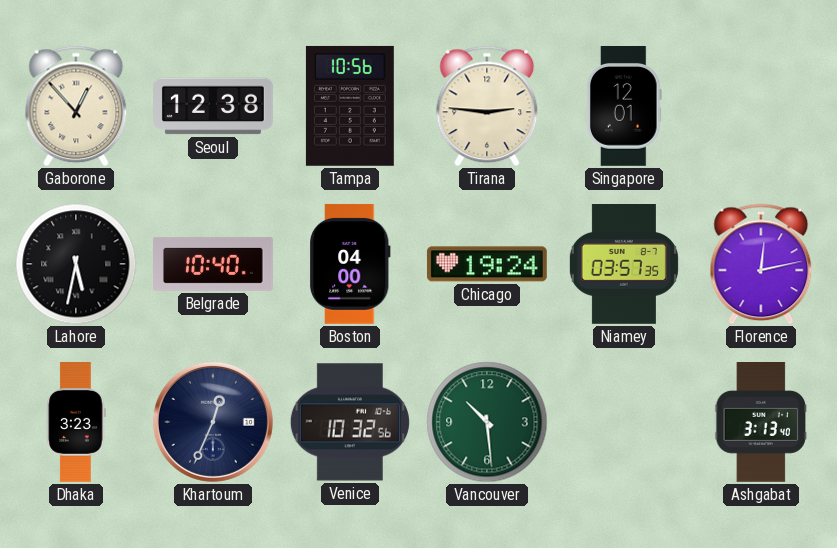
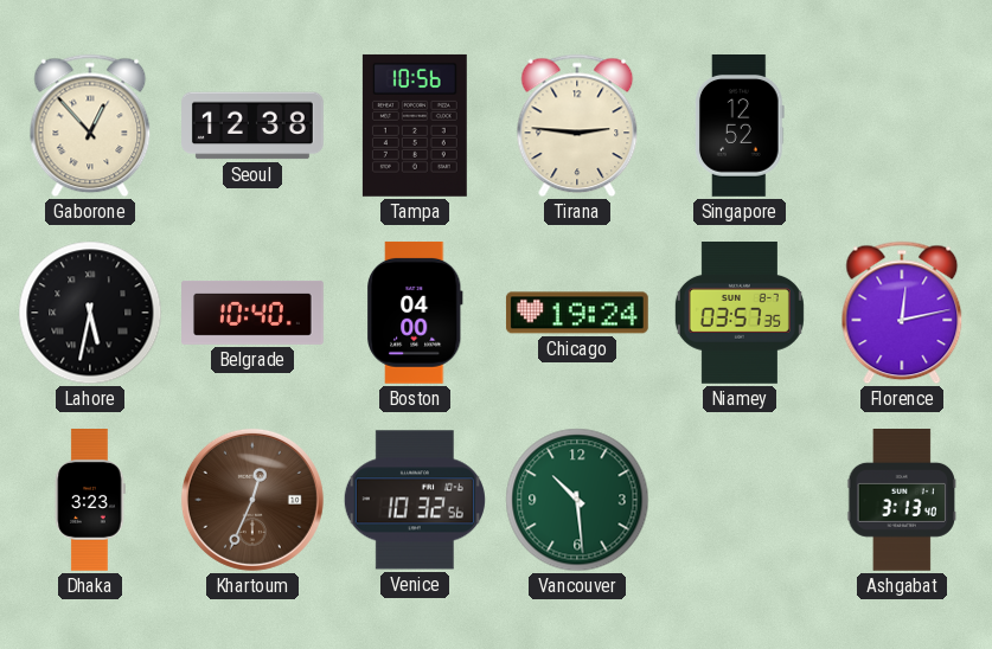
Singapore: 12:01 -> 12:52 (740, 127)
Khartoum dial: navy -> brown (252, 500)
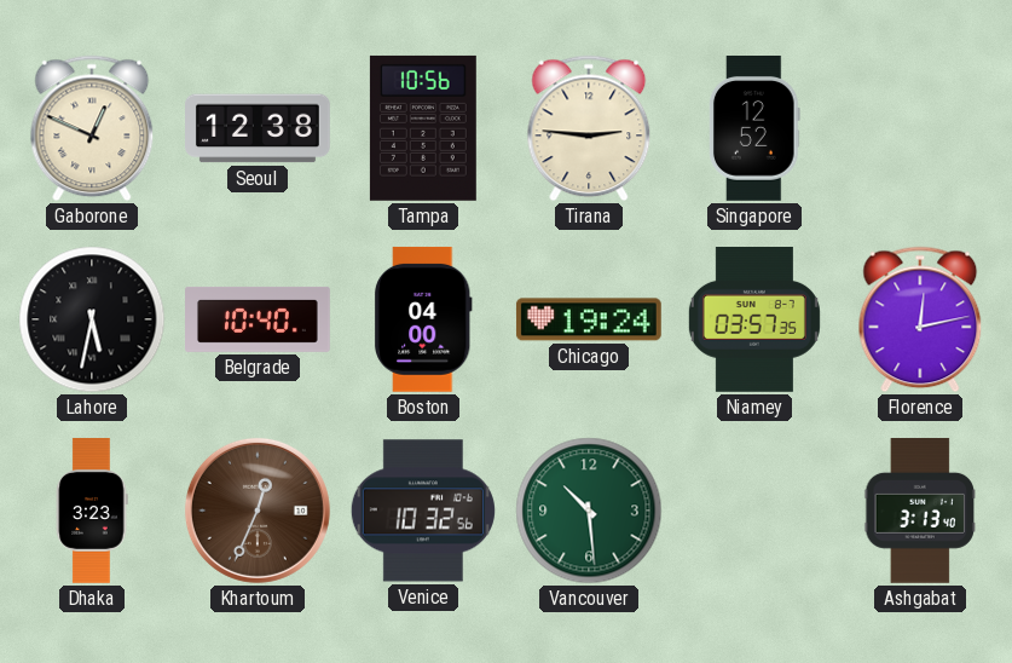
Gaborone: 12:53 -> 12:49 (92, 128)
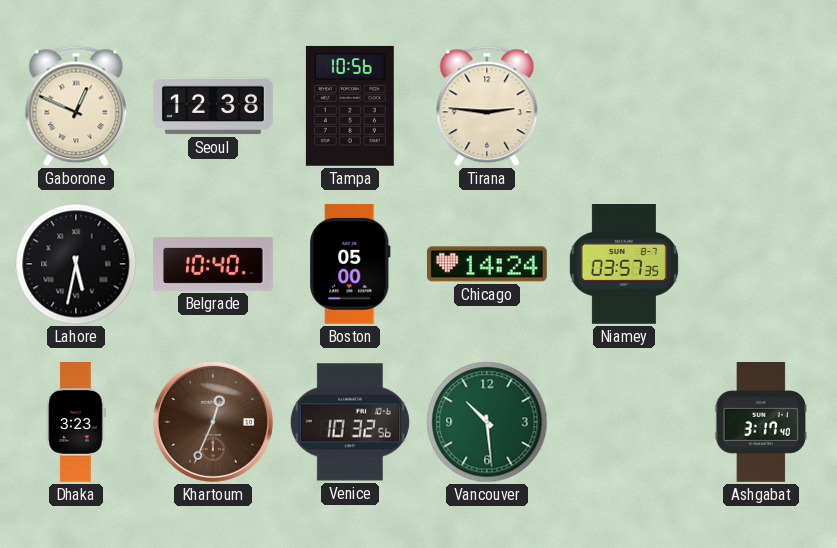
Singapore: 12:52 -> none (754, 129)
Boston: 04:00 -> 05:00 (350, 264)
Chicago: 19:24 -> 14:24 (487, 264)
Florence: 12:13 -> none (920, 319)
Ashgabat: 3:13 -> 3:17 (760, 423)
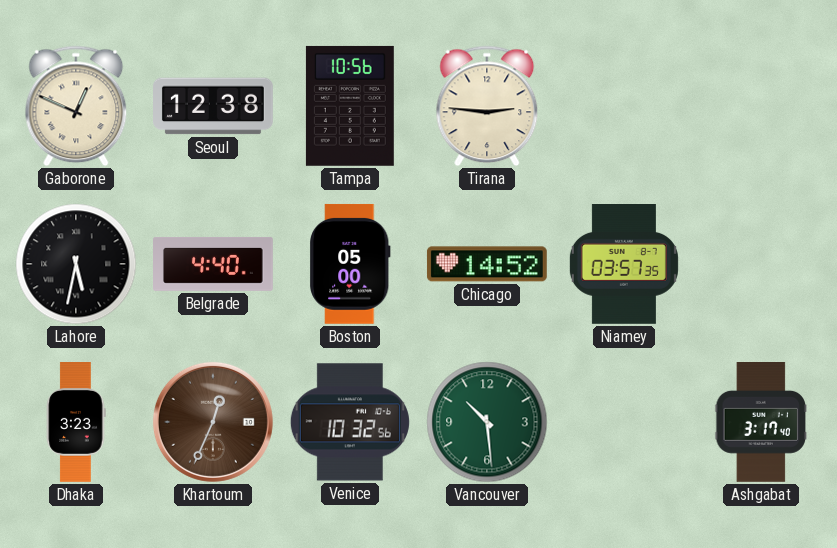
Belgrade: 10:40 -> 4:40 (214, 264)
Chicago: 14:24 -> 14:52 (487, 264)
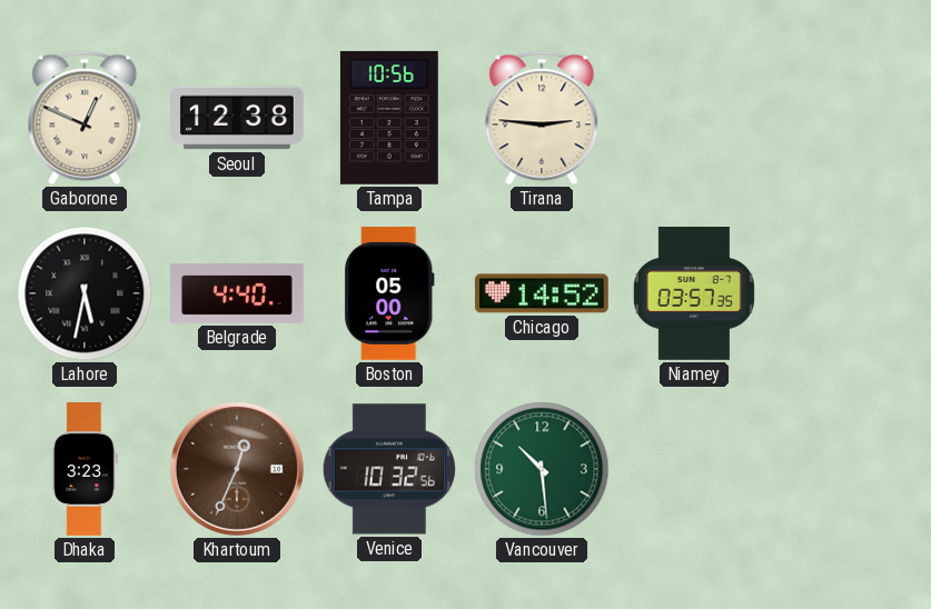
Ashgabat: 3:17 -> none (760, 423)
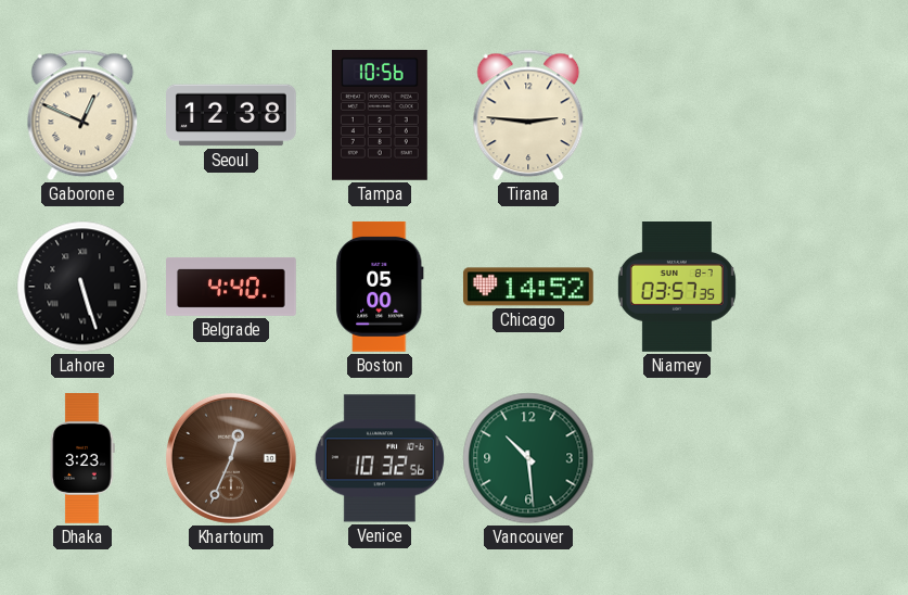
Lahore: 5:32 -> 5:27 (82, 287)
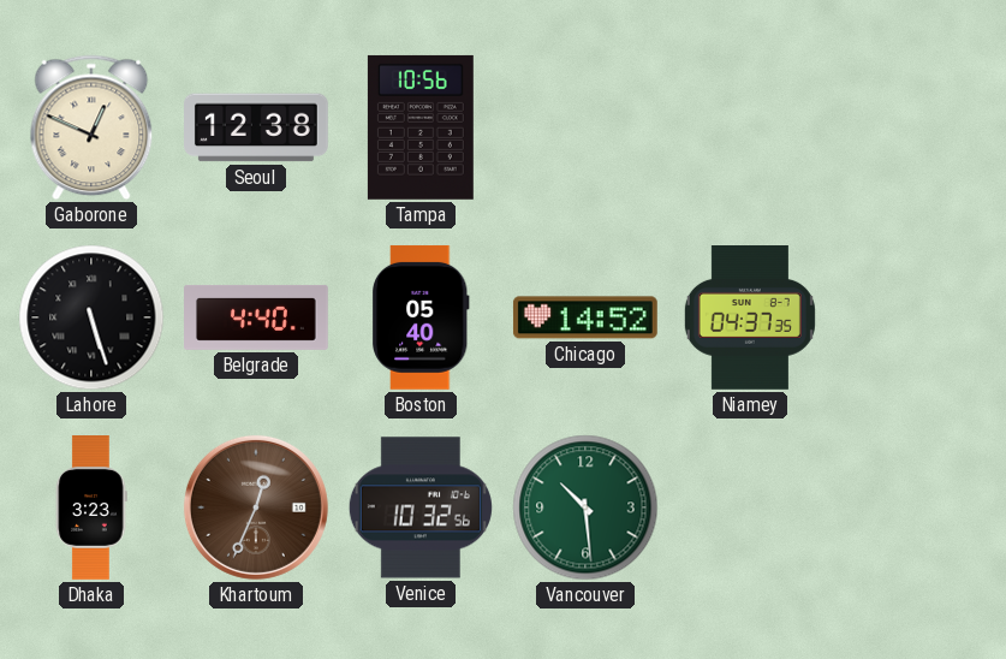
Tirana: 2:46 -> none (528, 115)
Boston: 05:00 -> 05:40 (421, 317)
Niamey: 03:57 -> 04:37 (750, 319)
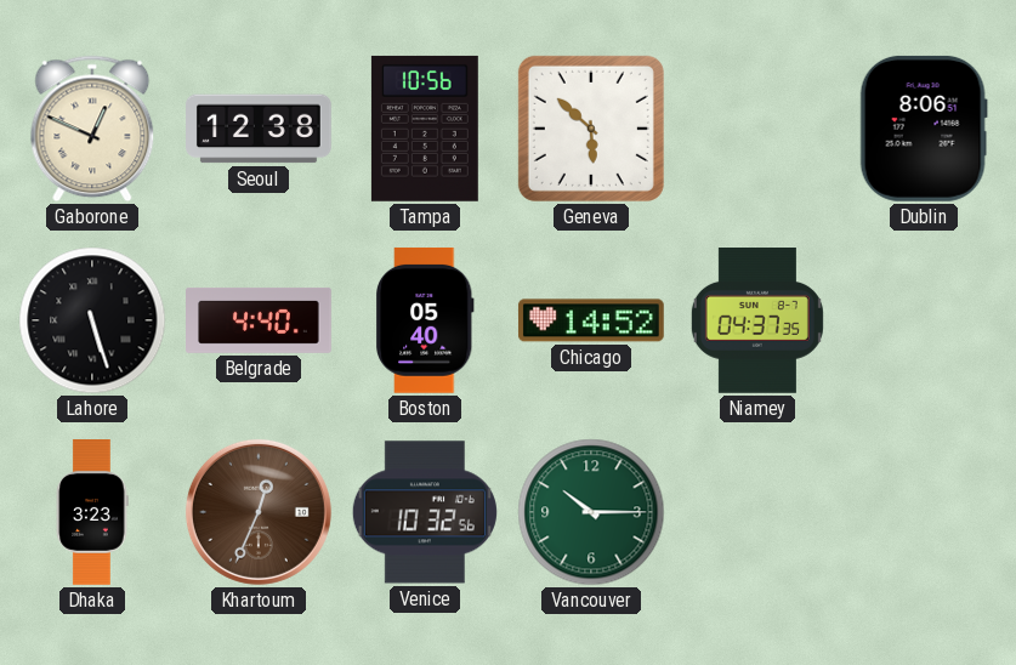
Geneva: none -> 5:52 (591, 129)
Dublin: none -> 8:06 (924, 129)
Vancouver: 10:29 -> 10:15 (591, 512)
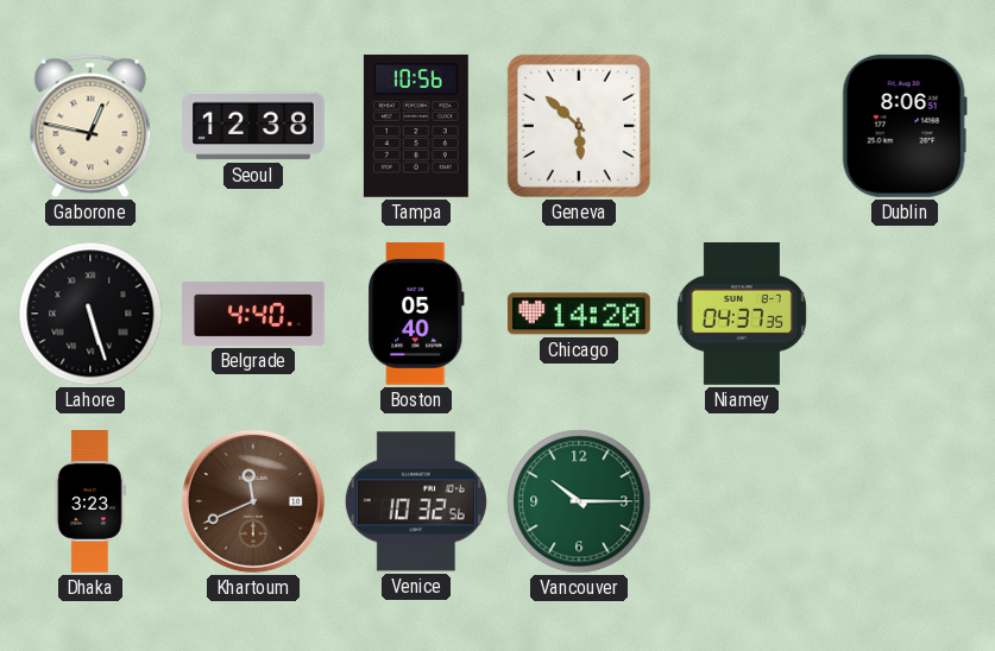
Gaborone: 12:49 -> 12:47 (90, 126)
Chicago: 14:52 -> 14:20 (579, 314)
Khartoum: 12:34 -> 11:41 (253, 501)
